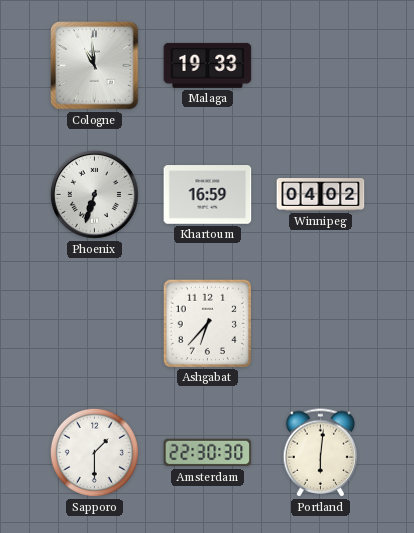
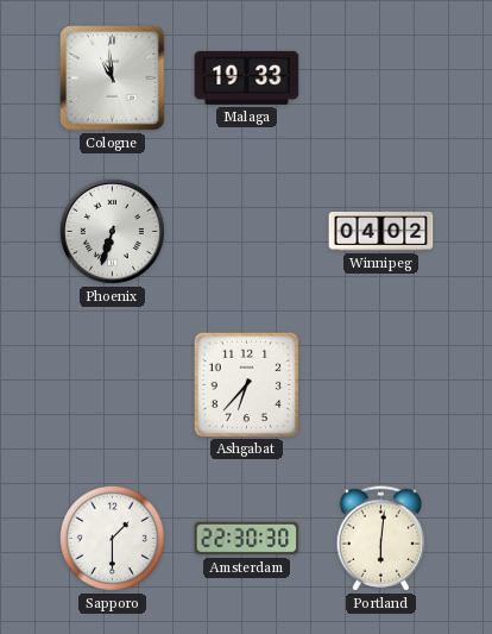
Khartoum: 16:59 -> none (208, 195)
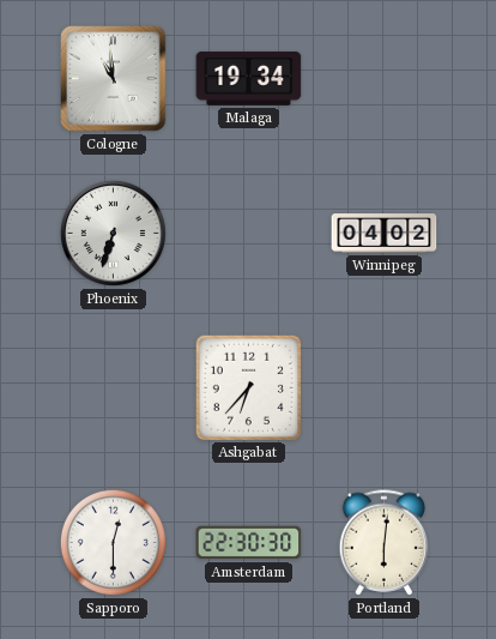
Malaga: 19:33 -> 19:34 (249, 78)
Sapporo: 1:30 -> 12:30 (113, 542)
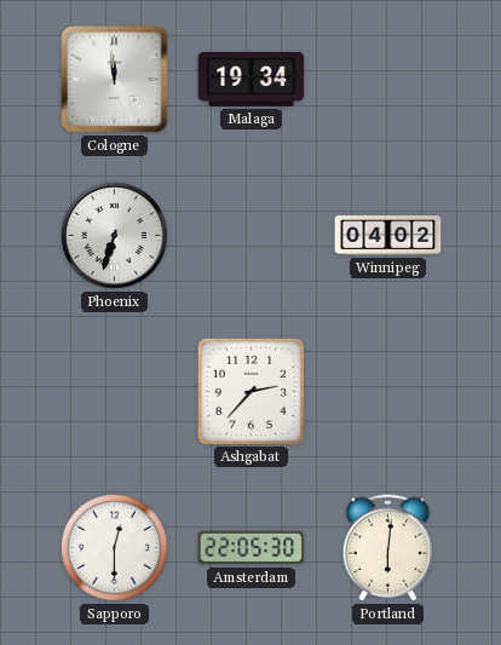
Cologne: 10:59 -> 11:59 (115, 80)
Ashgabat: 6:37 -> 2:37 (250, 391)
Amsterdam: 22:30 -> 22:05 (252, 548)
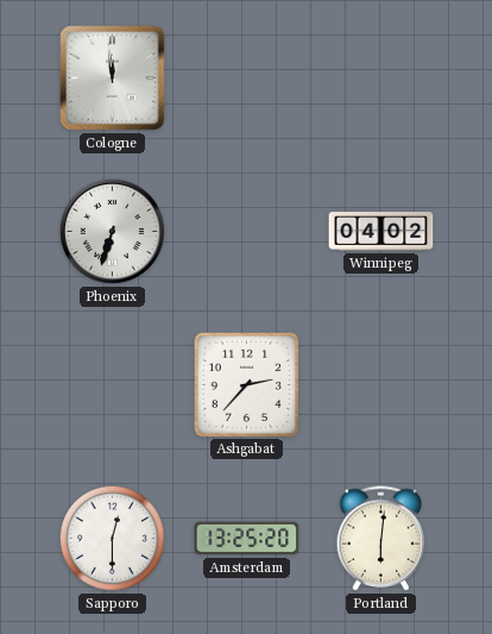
Malaga: 19:34 -> none (252, 79)
Amsterdam: 22:05 -> 13:25 (247, 539)
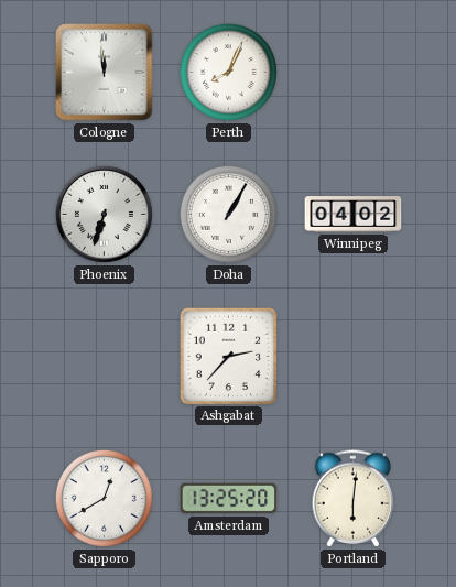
Perth: none -> 8:04 (228, 72)
Doha: none -> 1:05 (228, 214)
Sapporo: 12:30 -> 12:40 (104, 498)
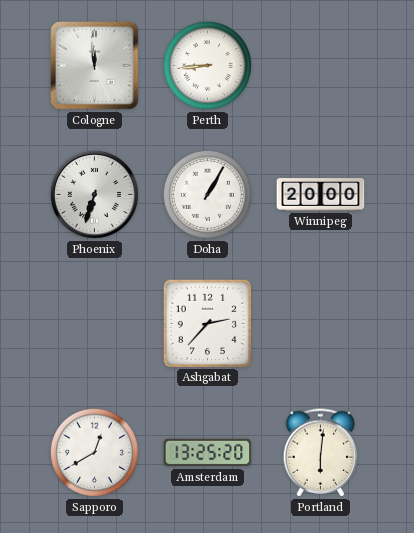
Perth: 8:04 -> 8:44 (207, 65)
Winnipeg: 04:02 -> 20:00 (321, 195)
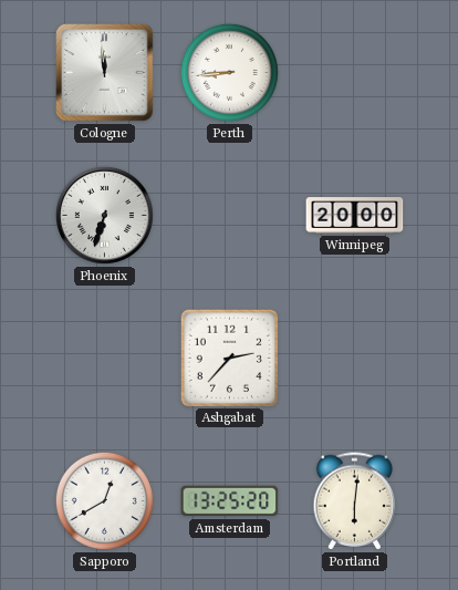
Doha: 1:05 -> none (207, 194)
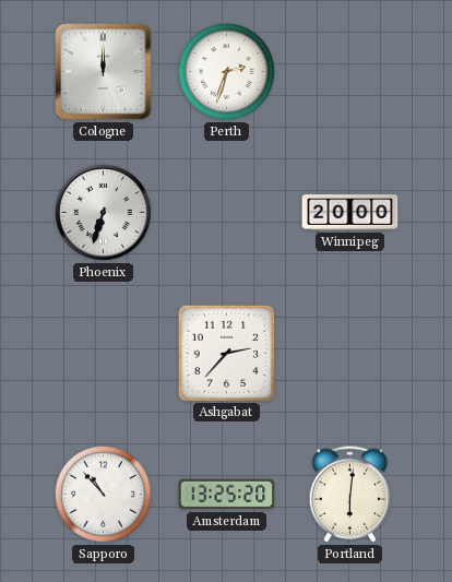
Cologne: 11:59 -> 12:00 (104, 72)
Perth: 8:44 -> 2:33 (226, 71)
Sapporo: 12:40 -> 10:53 (103, 494)
